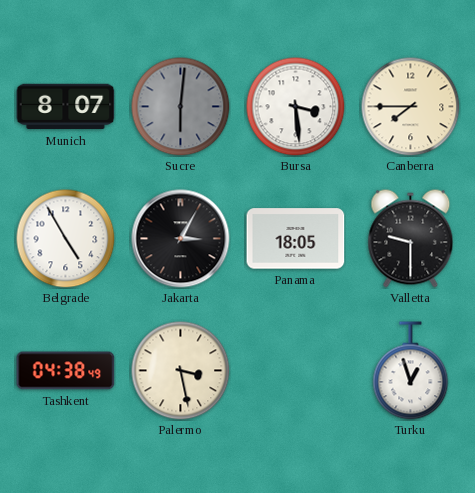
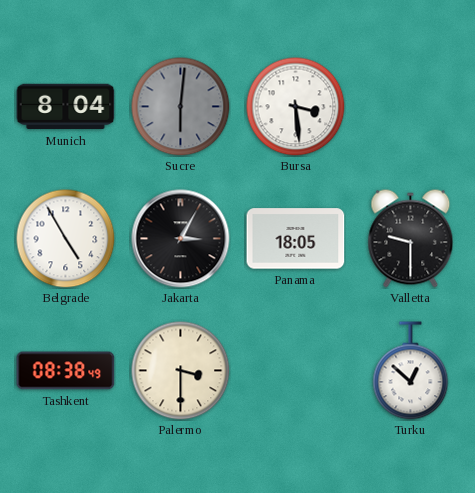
Munich: 8:07 -> 8:04 (66, 107)
Canberra: 7:45 -> none (411, 107)
Tashkent: 04:38 -> 08:38 (66, 371)
Palermo: 3:28 -> 3:30 (181, 371)
Turku: 12:57 -> 12:52 (411, 371)
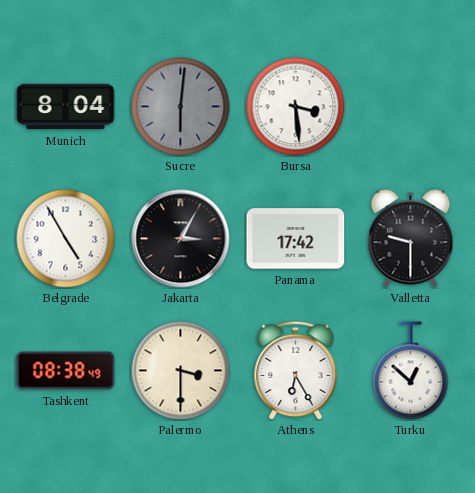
Panama: 18:05 -> 17:42 (296, 239)
Athens: none -> 6:25 (296, 370)
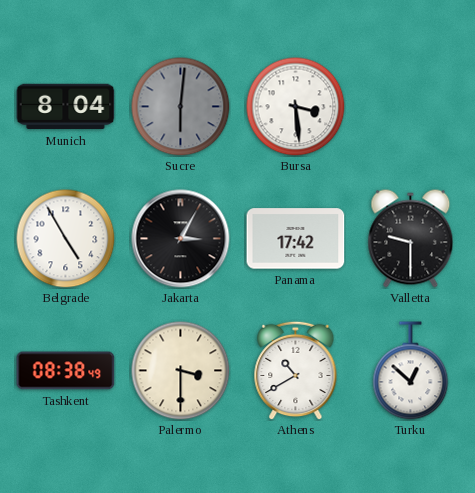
Athens: 6:25 -> 10:40 (296, 370)
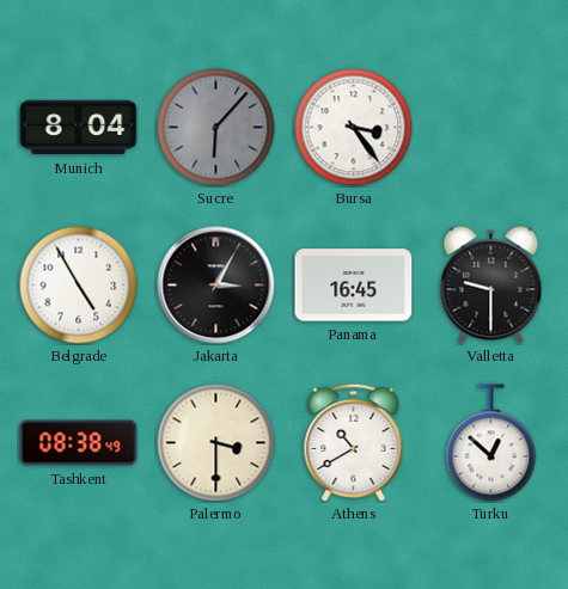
Sucre: 6:01 -> 6:07 (216, 128)
Bursa: 3:29 -> 3:24 (354, 128)
Panama: 17:42 -> 16:45 (354, 286)
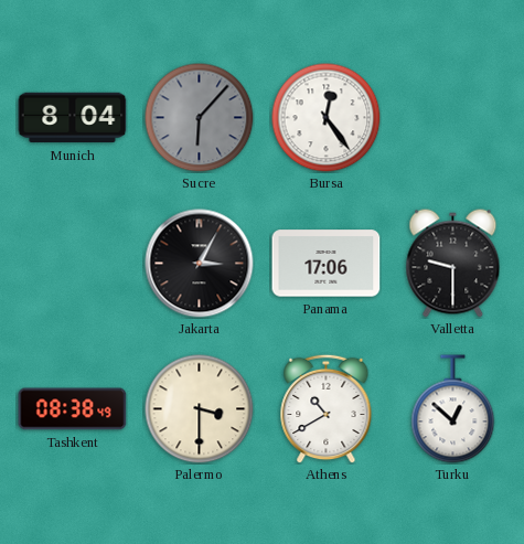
Bursa: 3:24 -> 12:24 (327, 118)
Belgrade: 4:55 -> none (79, 286)
Panama: 16:45 -> 17:06 (327, 264)
